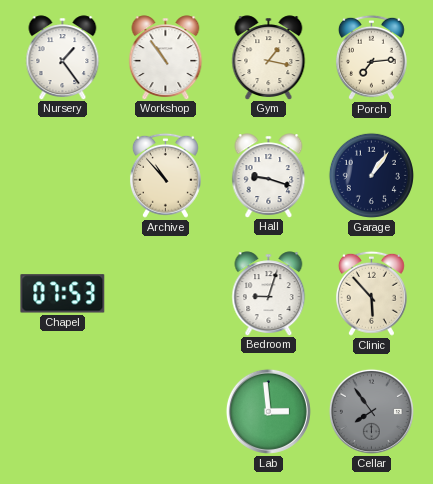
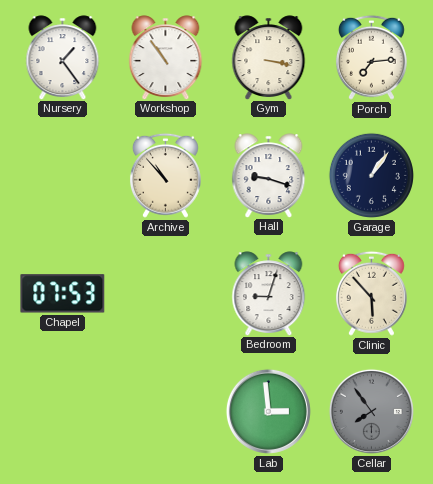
Gym: 1:17 -> 3:17 (269, 57)
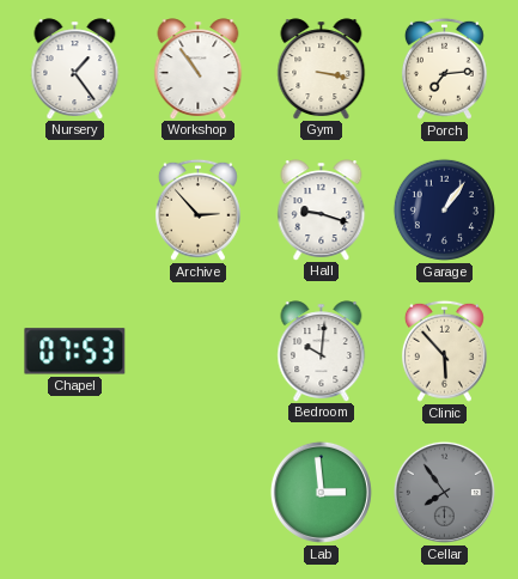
Archive: 10:53 -> 2:53 (197, 209)
Bedroom: 9:03 -> 10:01 (322, 351)
